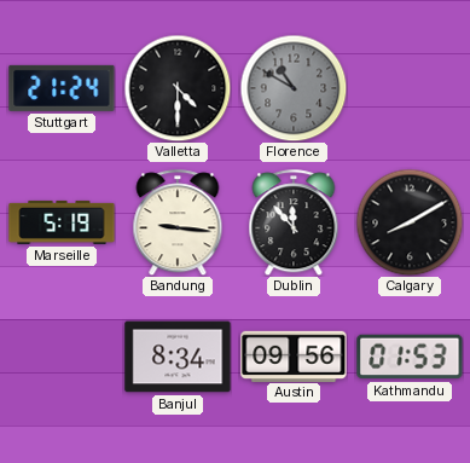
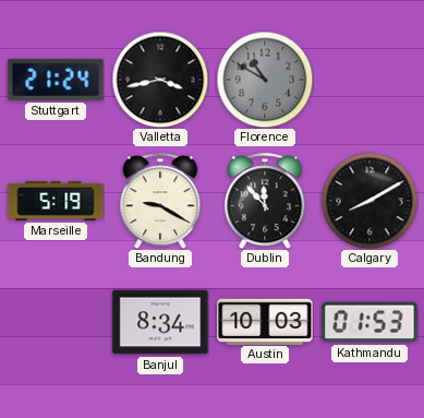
Valletta: 4:30 -> 3:43 (160, 80)
Bandung: 9:16 -> 9:20 (160, 201)
Austin: 09:56 -> 10:03 (265, 321)
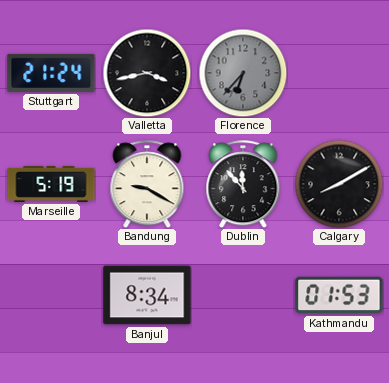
Florence: 10:50 -> 6:37 (243, 73)
Austin: 10:03 -> none (265, 321)
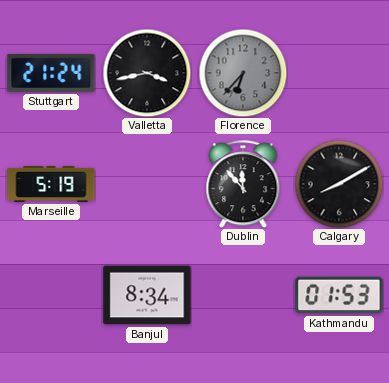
Bandung: 9:20 -> none (147, 184)
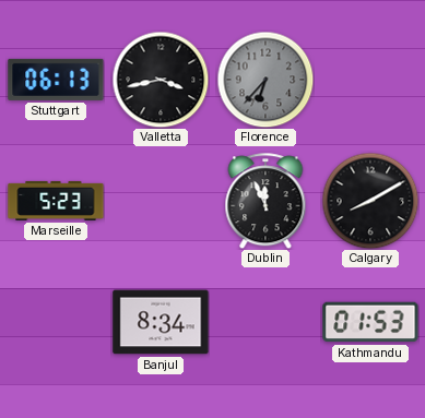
Stuttgart: 21:24 -> 06:13 (56, 80)
Marseille: 5:19 -> 5:23 (56, 201)
Dublin: 11:53 -> 11:56 (265, 201)
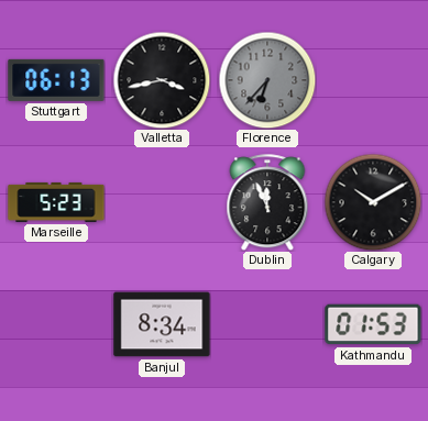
Calgary: 8:10 -> 10:10 (373, 202)
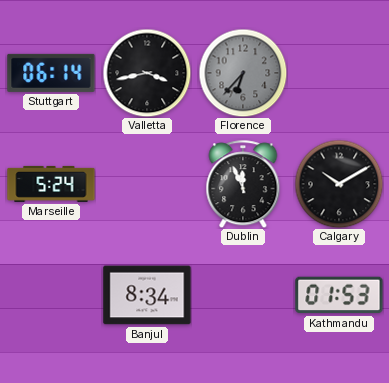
Stuttgart: 06:13 -> 06:14 (51, 73)
Marseille: 5:23 -> 5:24 (51, 184)
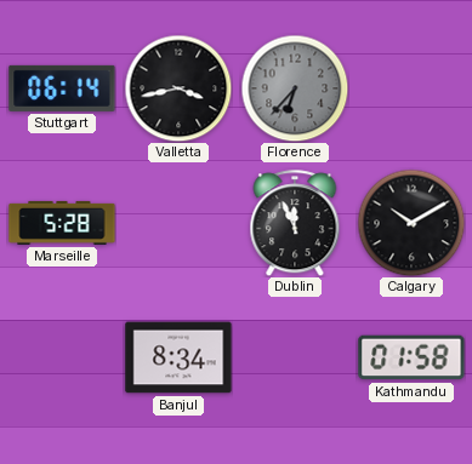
Marseille: 5:24 -> 5:28 (62, 223)
Kathmandu: 01:53 -> 01:58 (411, 357)
